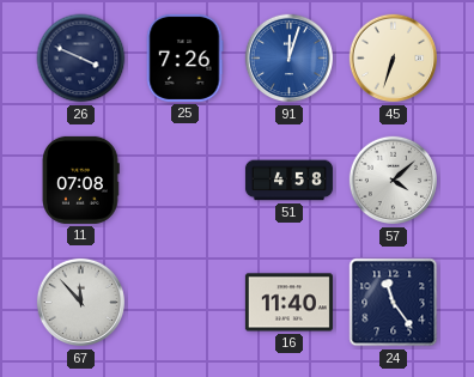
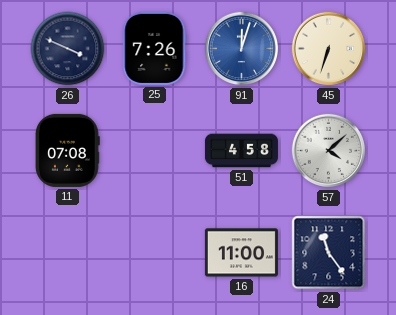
67: 11:53 -> none (81, 303)
16: 11:40 -> 11:00 (241, 253)
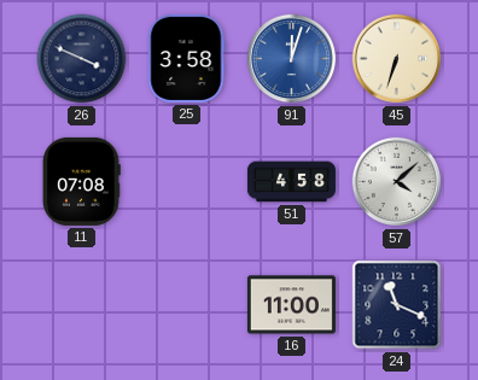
25: 7:26 -> 3:58 (186, 58)
24: 11:24 -> 11:19 (397, 305)
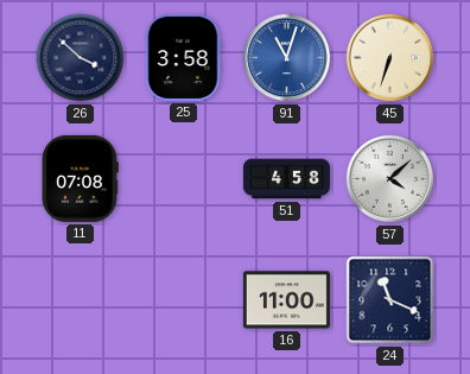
26: 3:49 -> 3:52 (81, 58)
91: 12:03 -> 11:03 (287, 58)
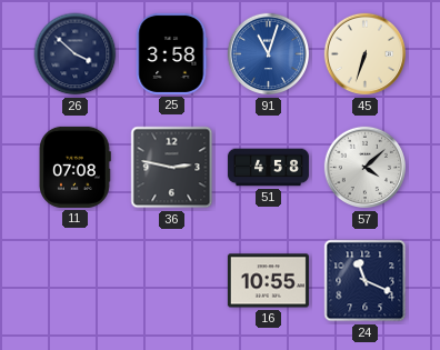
36: none -> 2:47 (172, 168)
16: 11:00 -> 10:55 (268, 281)
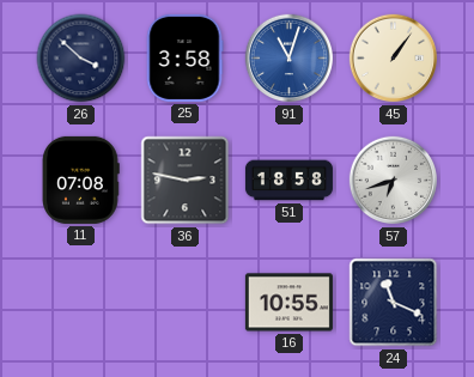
45: 6:33 -> 1:06 (394, 59)
51: 4:58 -> 18:58 (288, 181)
57: 4:08 -> 6:42 (394, 181)
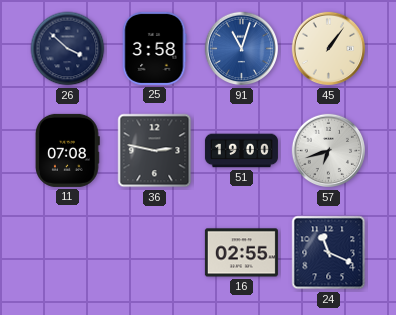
51: 18:58 -> 19:00 (241, 151)
16: 10:55 -> 02:55 (241, 253)
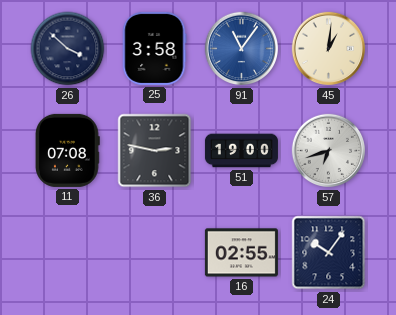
91: 11:03 -> 11:06 (242, 49)
45: 1:06 -> 1:01 (329, 49)
24: 11:19 -> 10:06 (329, 253)
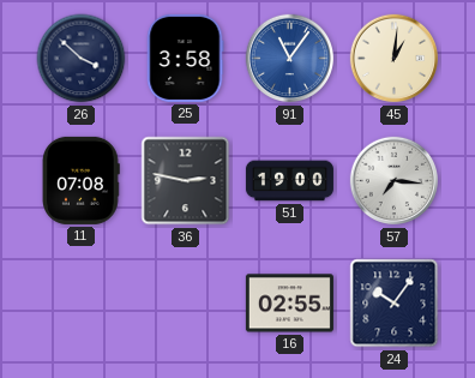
57: 6:42 -> 7:16 (395, 181)
